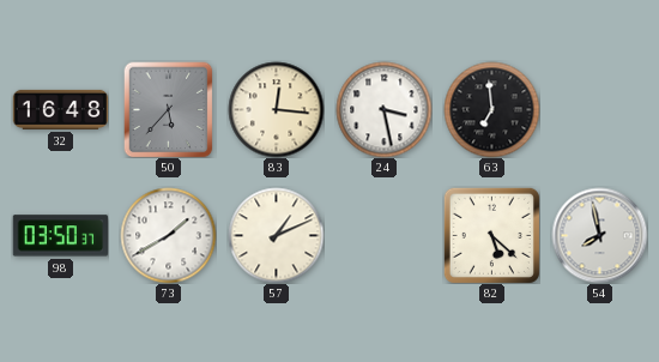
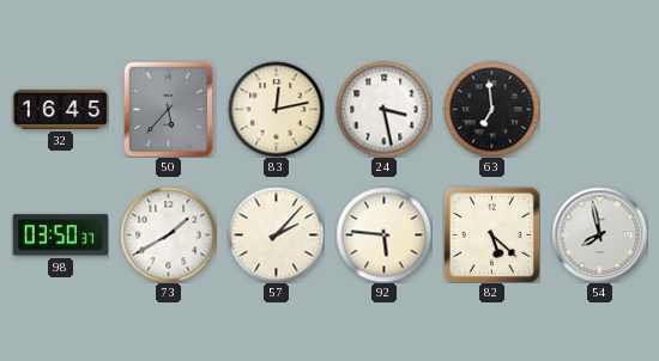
32: 16:48 -> 16:45 (60, 109)
83: 12:16 -> 12:13 (276, 109)
57: 1:11 -> 2:07 (276, 234)
92: none -> 5:46 (383, 234)
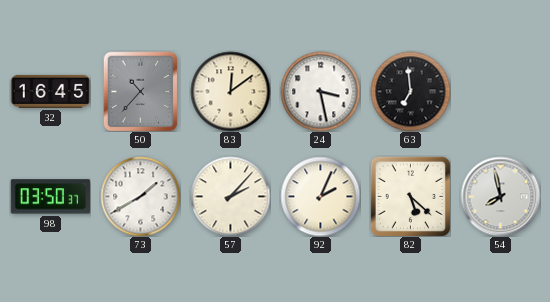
50: 5:37 -> 10:37 (141, 91)
83: 12:13 -> 12:09 (230, 91)
92: 5:46 -> 2:04 (320, 196)
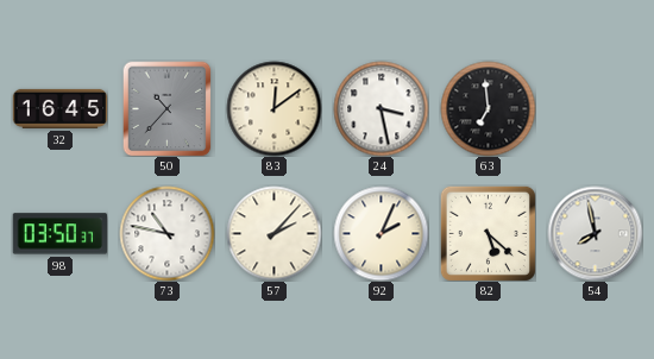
73: 1:40 -> 10:47 (166, 233)
